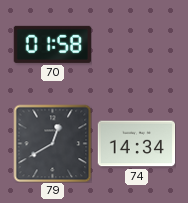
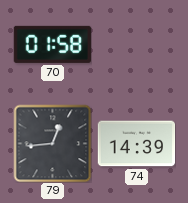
79: 12:40 -> 12:44 (52, 143)
74: 14:34 -> 14:39 (136, 144)
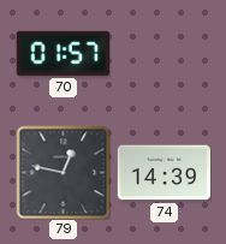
70: 01:58 -> 01:57 (63, 53)
79: 12:44 -> 12:47 (63, 172)
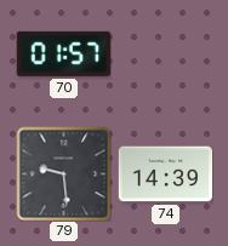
79: 12:47 -> 9:29 (63, 173)
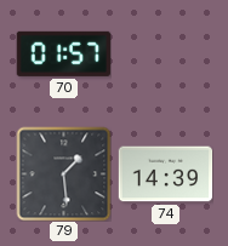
79: 9:29 -> 1:29 (63, 173)
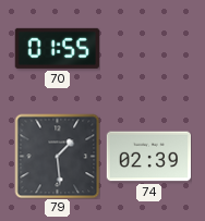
70: 01:57 -> 01:55 (57, 48)
74: 14:39 -> 02:39 (148, 157)
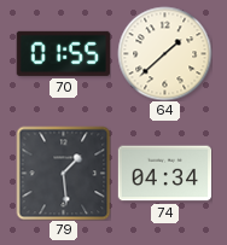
64: none -> 1:38 (164, 53)
74: 02:39 -> 04:34 (164, 174)
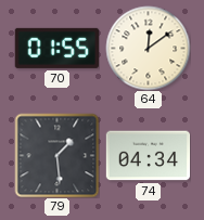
64: 1:38 -> 12:09 (148, 48)
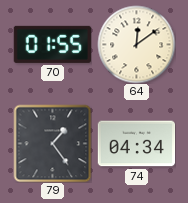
79: 1:29 -> 1:24 (52, 143)
